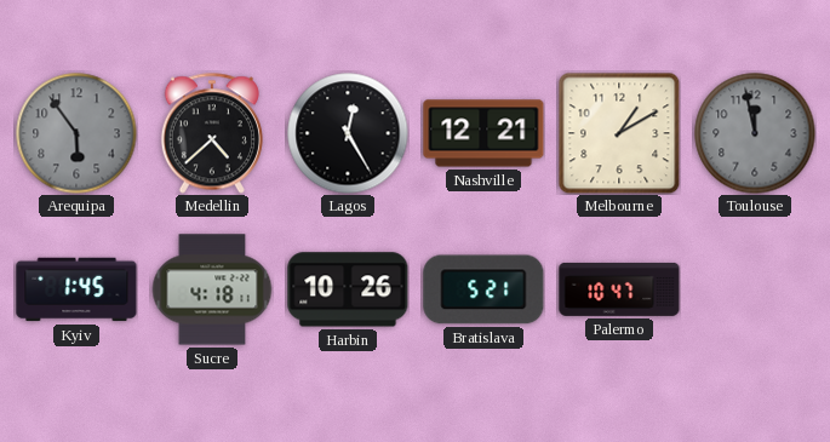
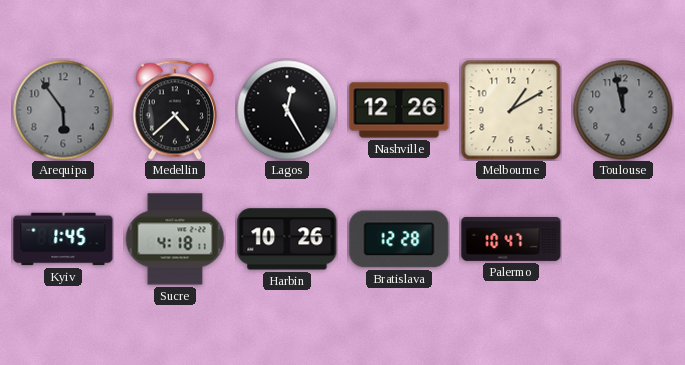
Nashville: 12:21 -> 12:26 (399, 110)
Bratislava: 5:21 -> 12:28 (399, 239)
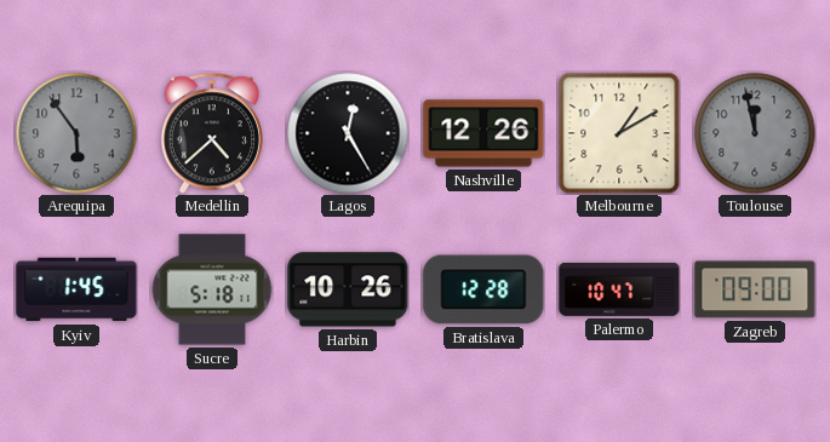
Sucre: 4:18 -> 5:18 (212, 289)
Zagreb: none -> 09:00 (755, 289)
